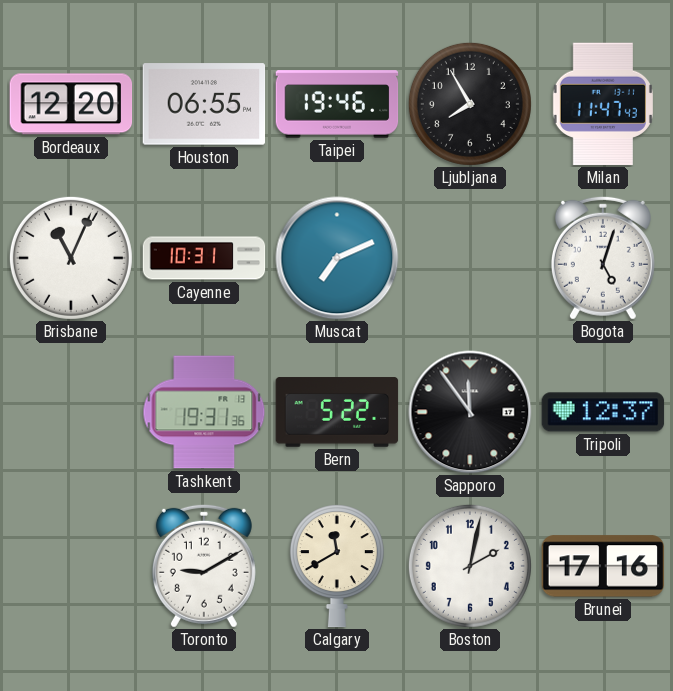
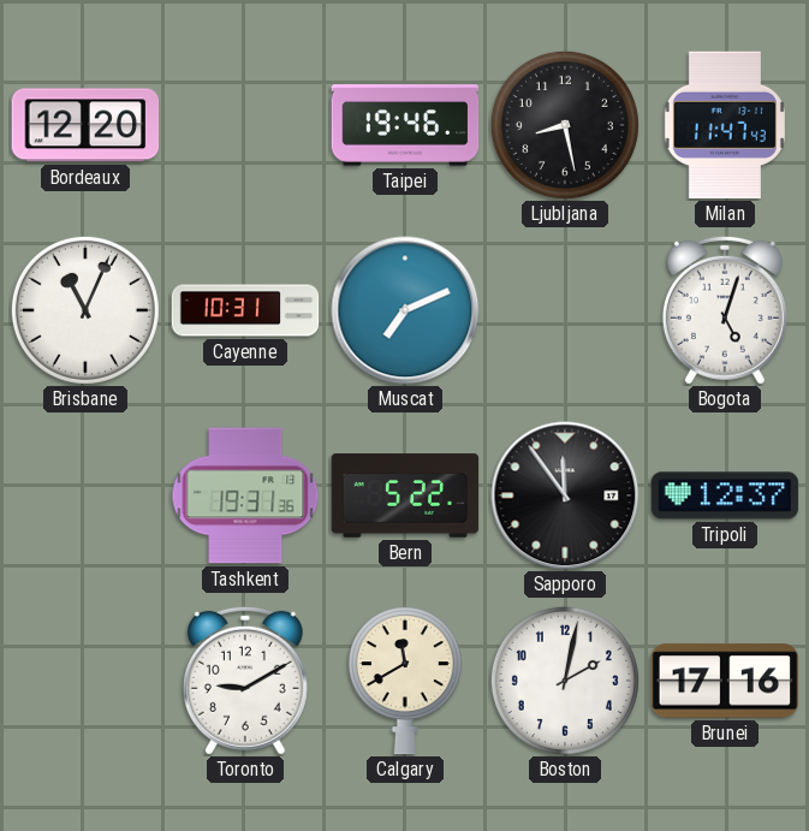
Houston: 06:55 -> none (204, 104)
Ljubljana: 7:55 -> 8:28 (565, 125)
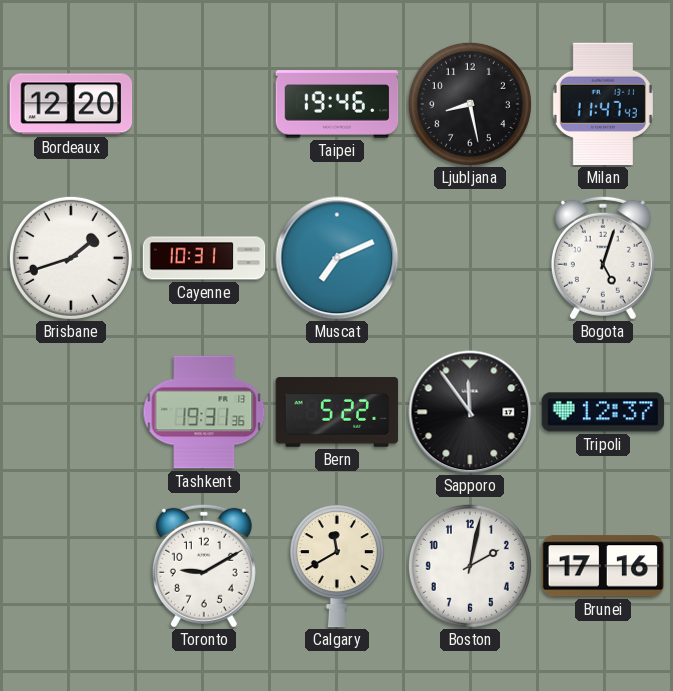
Brisbane: 11:04 -> 1:42 (71, 258)
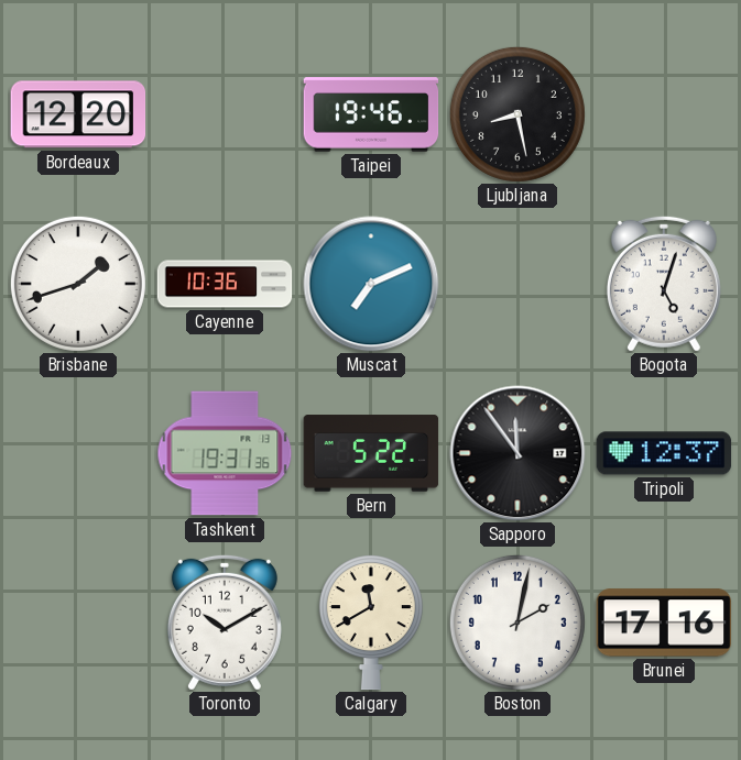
Milan: 11:47 -> none (603, 104)
Cayenne: 10:31 -> 10:36 (225, 284)
Toronto: 9:10 -> 10:10 (225, 623)
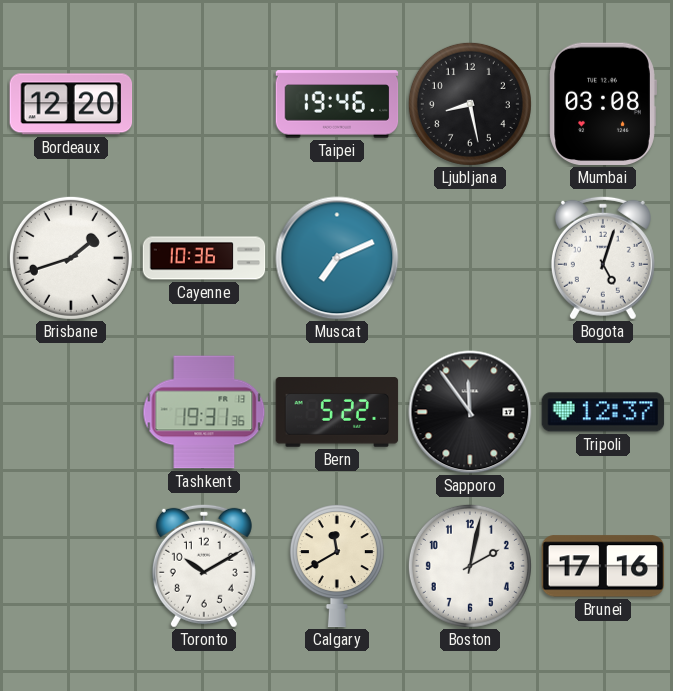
Mumbai: none -> 03:08 (603, 104)
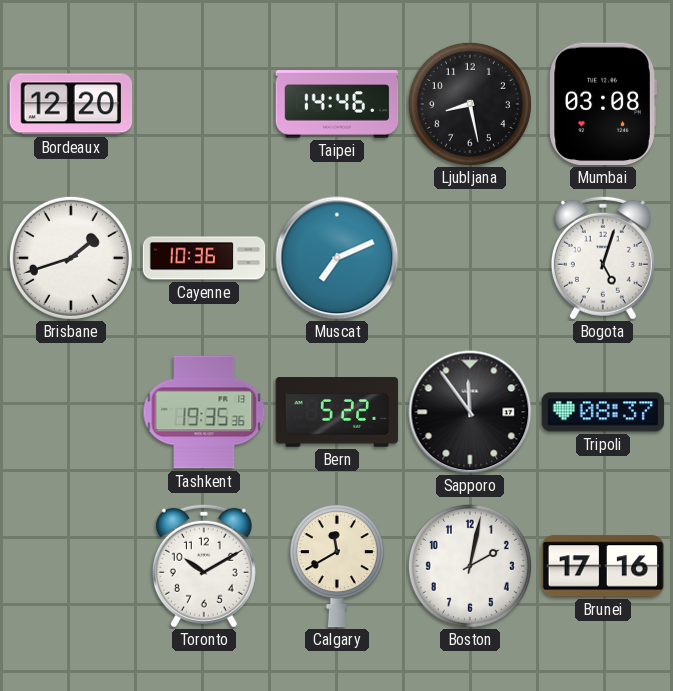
Taipei: 19:46 -> 14:46 (337, 104)
Tashkent: 19:31 -> 19:35 (204, 412)
Tripoli: 12:37 -> 08:37 (603, 412)
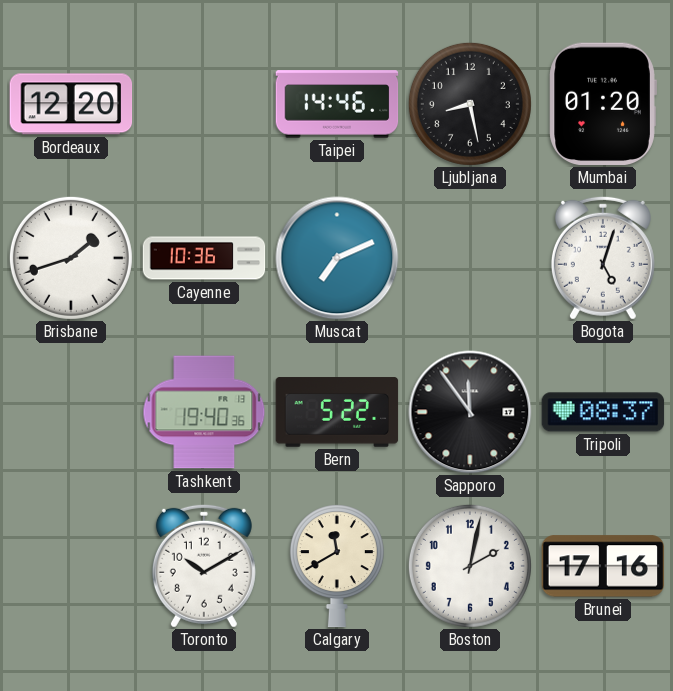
Mumbai: 03:08 -> 01:20 (603, 104)
Tashkent: 19:35 -> 19:40 (204, 412)
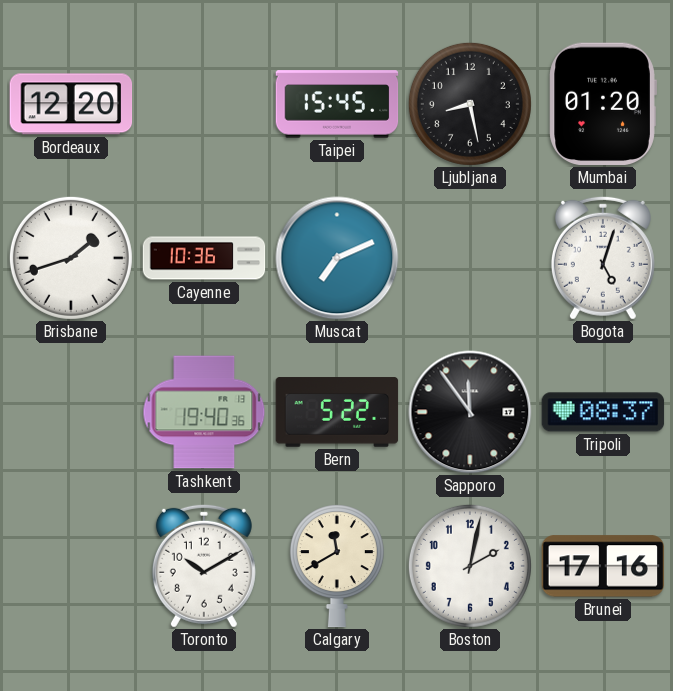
Taipei: 14:46 -> 15:45 (337, 104)
